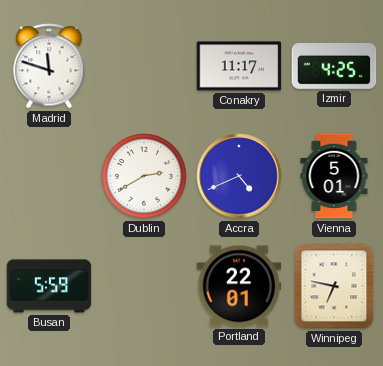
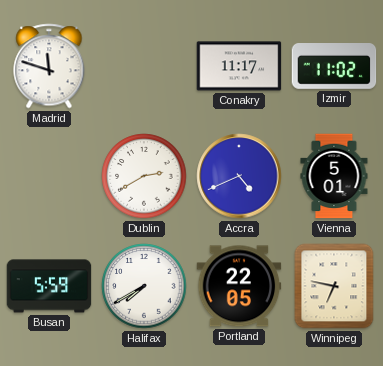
Izmir: 4:25 -> 11:02 (334, 67)
Halifax: none -> 7:40 (144, 286)
Portland: 22:01 -> 22:05 (239, 286)
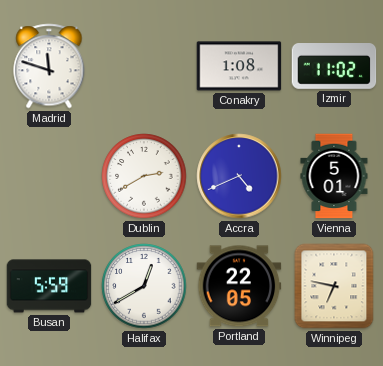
Conakry: 11:17 -> 1:08 (239, 66)
Halifax: 7:40 -> 12:40 (144, 286)
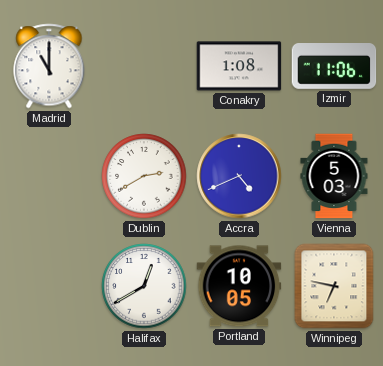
Madrid: 11:48 -> 11:00 (49, 66)
Izmir: 11:02 -> 11:06 (334, 67)
Vienna: 5:01 -> 5:03 (334, 176)
Busan: 5:59 -> none (49, 286)
Portland: 22:05 -> 10:05 (239, 286)
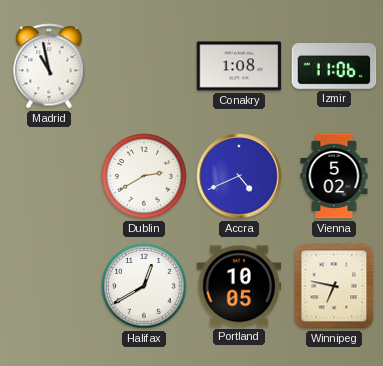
Madrid: 11:00 -> 10:58 (49, 66)
Vienna: 5:03 -> 5:02 (334, 176)
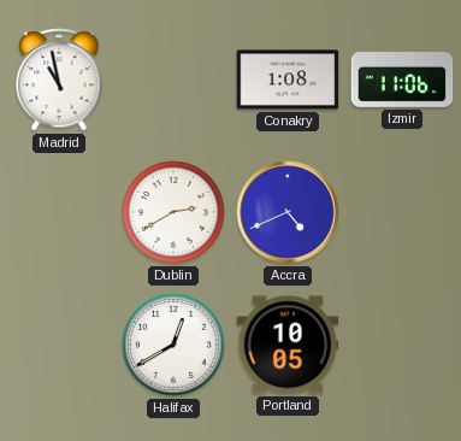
Vienna: 5:02 -> none (334, 176)
Winnipeg: 6:47 -> none (334, 286)
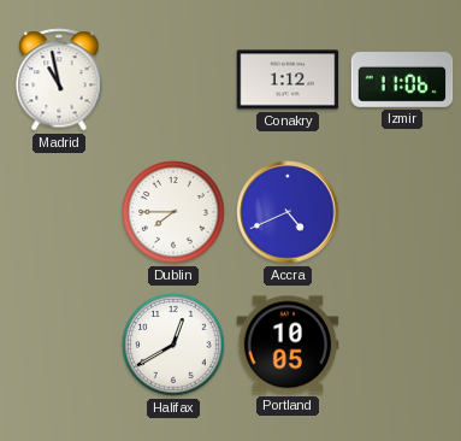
Conakry: 1:08 -> 1:12 (288, 80)
Dublin: 2:40 -> 7:45 (173, 212)
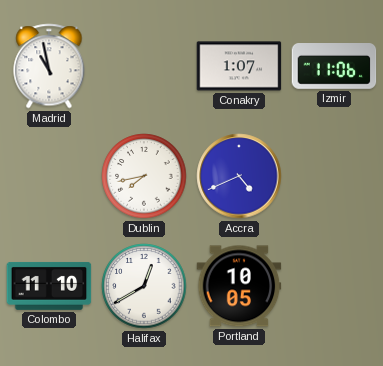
Conakry: 1:12 -> 1:07 (239, 66)
Dublin: 7:45 -> 7:43 (144, 176)
Colombo: none -> 11:10 (49, 286)
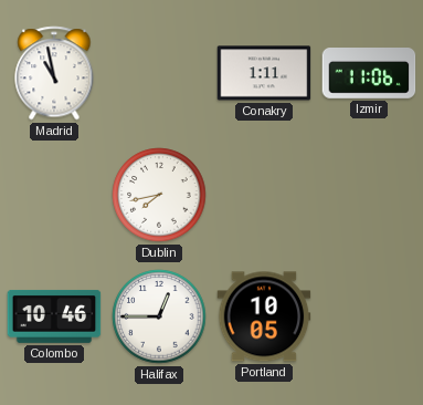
Conakry: 1:07 -> 1:11 (264, 73)
Accra: 4:41 -> none (239, 176)
Colombo: 11:10 -> 10:46 (54, 316)
Halifax: 12:40 -> 12:45 (159, 316)
